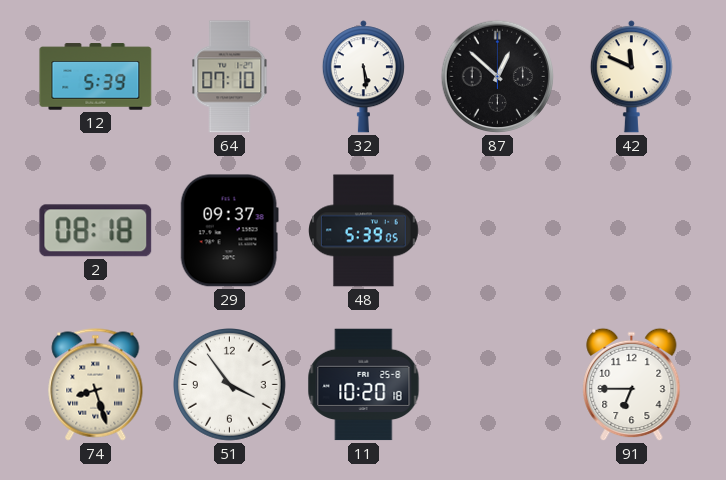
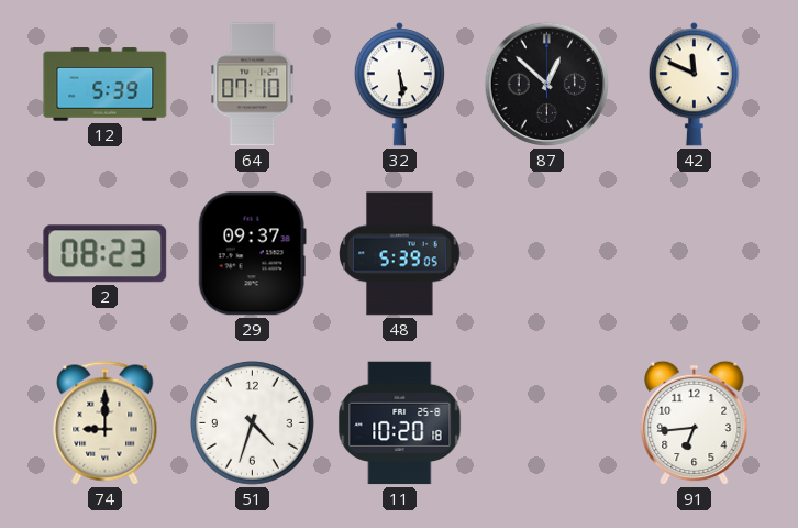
2: 08:18 -> 08:23 (106, 254)
74: 8:27 -> 9:00 (106, 424)
51: 3:54 -> 4:33 (253, 424)
91: 6:45 -> 6:44 (695, 424)
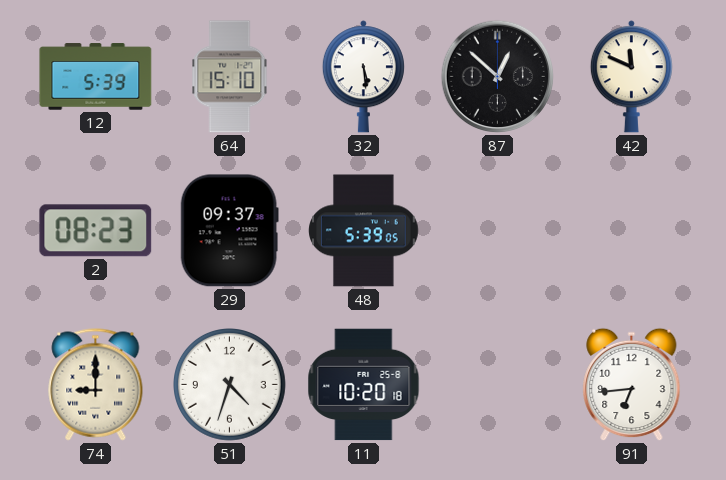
64: 07:10 -> 15:10 (230, 77)
